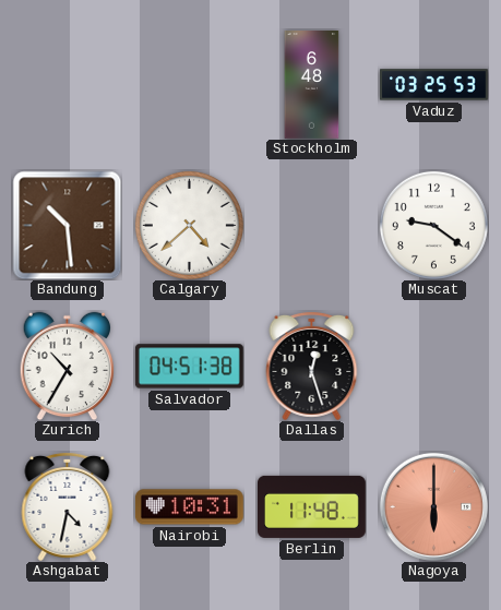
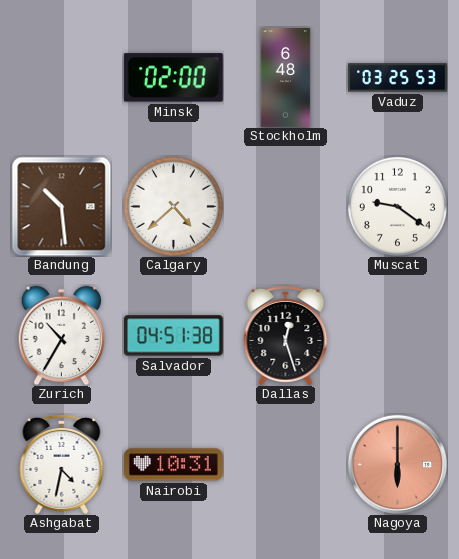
Minsk: none -> 02:00 (173, 78)
Berlin: 11:48 -> none (312, 506)
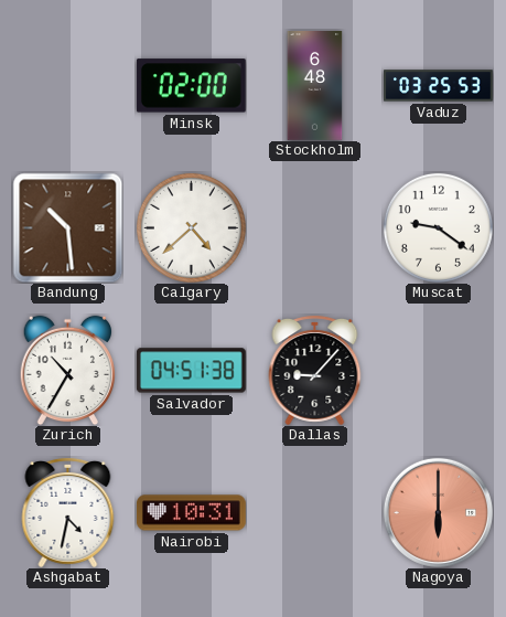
Dallas: 12:27 -> 9:07 (315, 370)
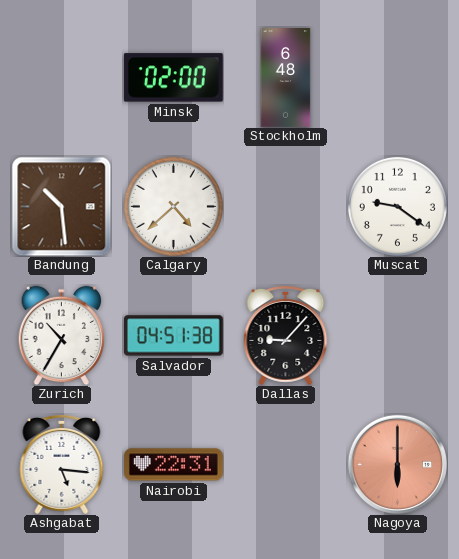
Vaduz: 03:25 -> none (439, 86)
Ashgabat: 4:32 -> 5:16 (62, 464)
Nairobi: 10:31 -> 22:31 (173, 465)
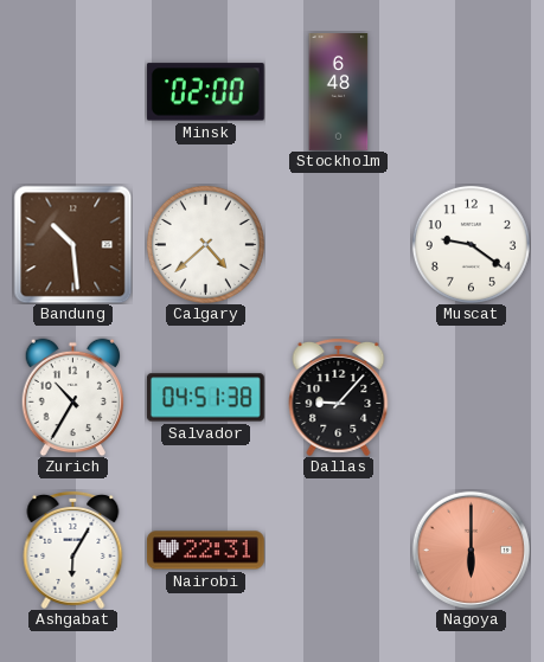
Ashgabat: 5:16 -> 6:05 (73, 549)
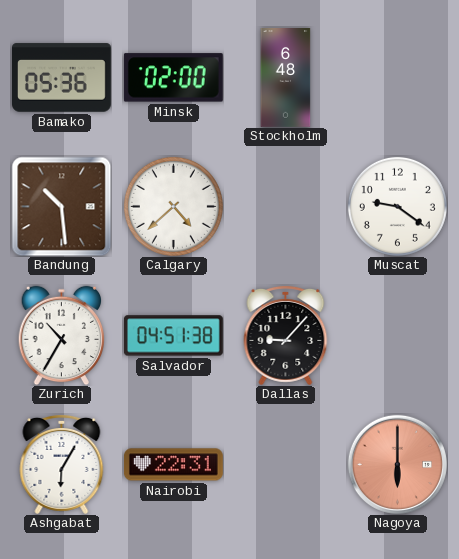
Bamako: none -> 05:36 (62, 78)
